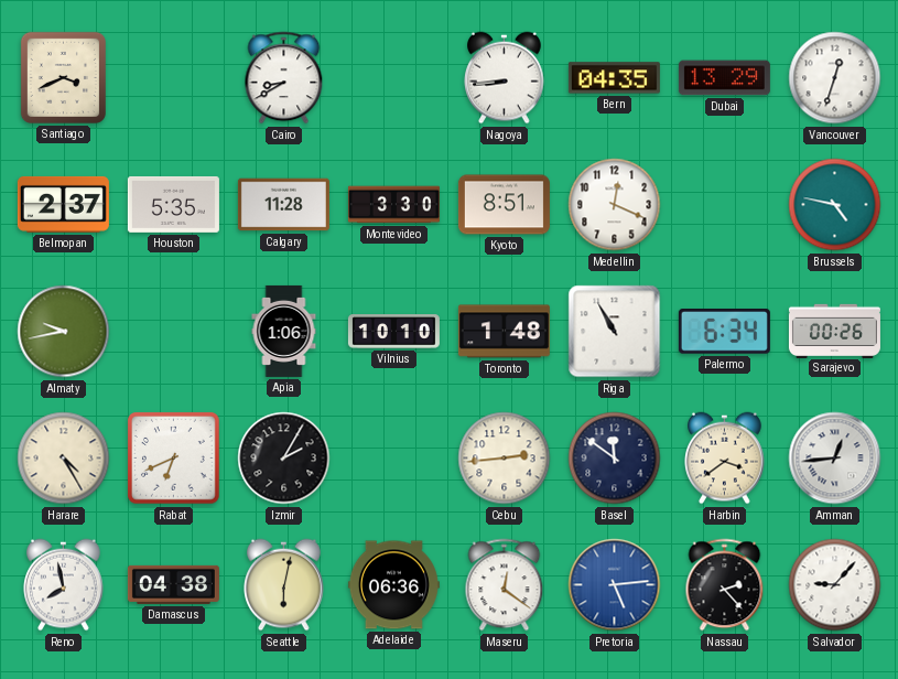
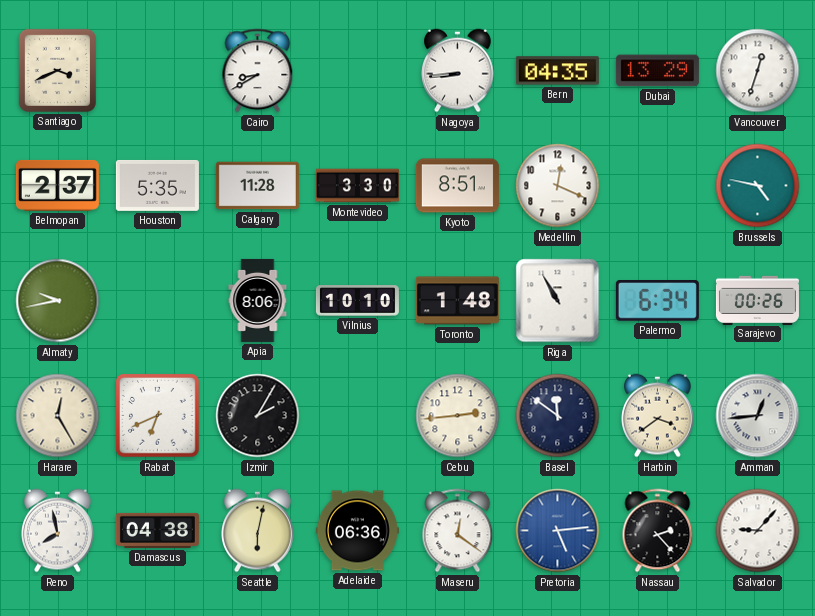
Apia: 1:06 -> 8:06 (258, 300)
Harare: 4:25 -> 12:25 (58, 416)
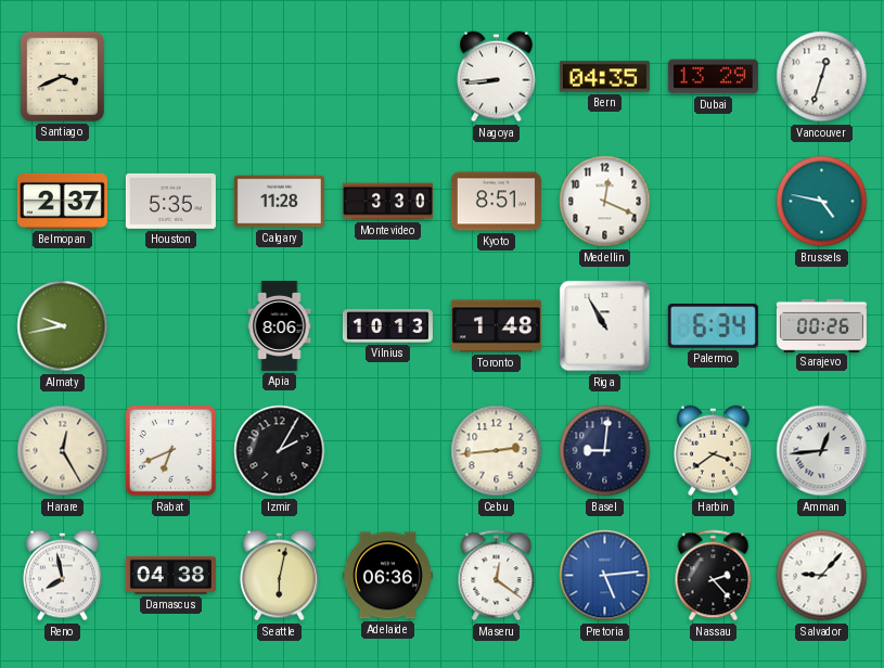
Cairo: 8:40 -> none (258, 71)
Vilnius: 10:10 -> 10:13 (387, 326)
Basel: 11:51 -> 9:01 (605, 451)
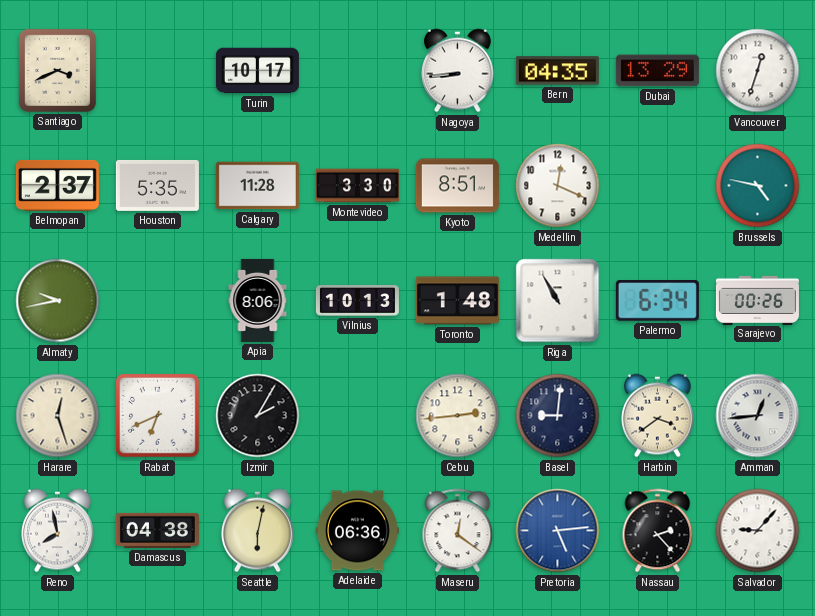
Turin: none -> 10:17 (257, 71)
Harare: 12:25 -> 12:27 (58, 416)
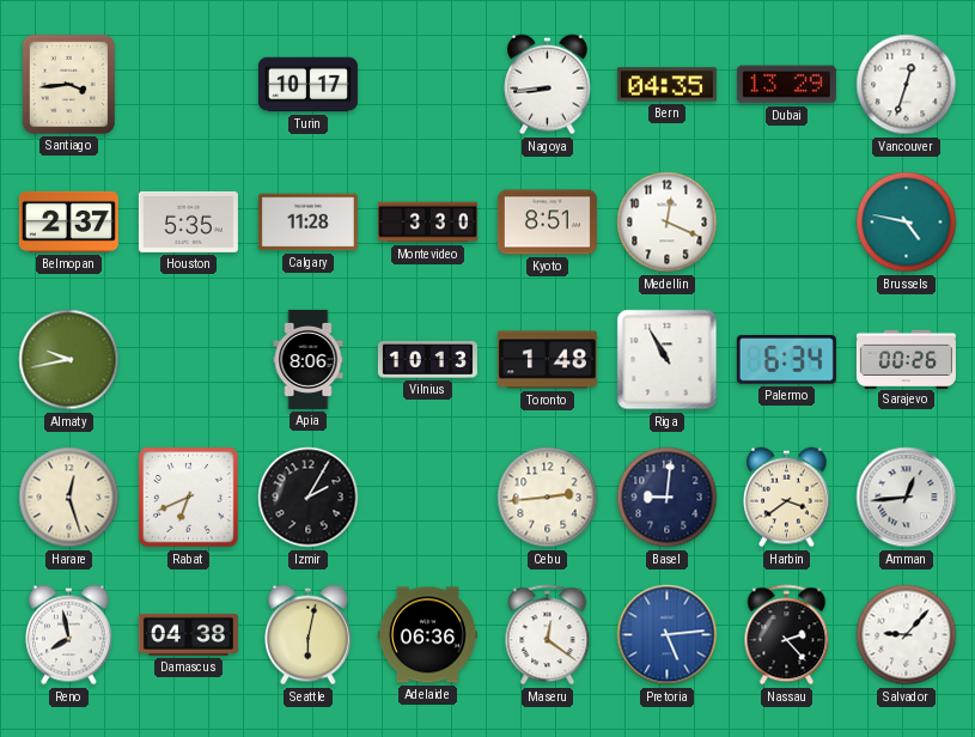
Santiago: 3:41 -> 3:44 (68, 84)
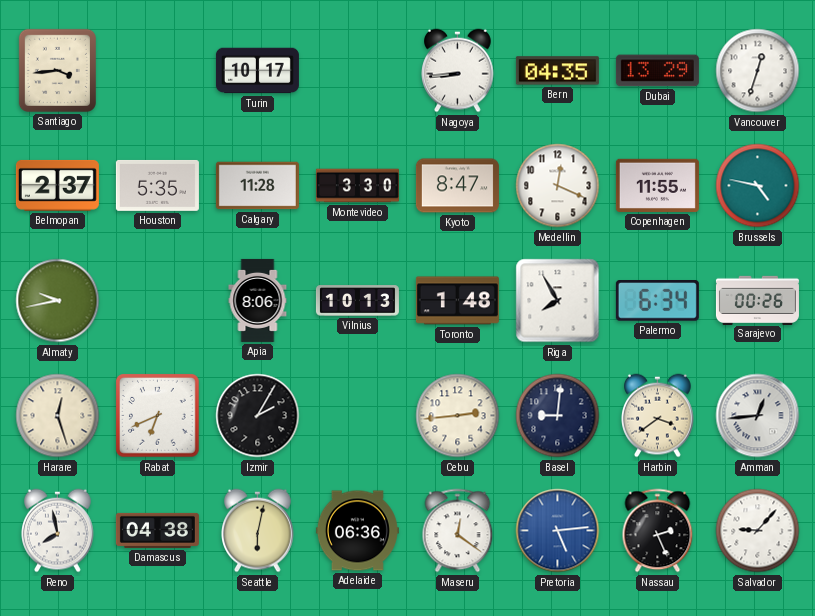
Kyoto: 8:51 -> 8:47 (457, 186)
Copenhagen: none -> 11:55 (657, 185)
Riga: 10:55 -> 7:55 (558, 301)
Nassau: 2:23 -> 2:26 (658, 531)
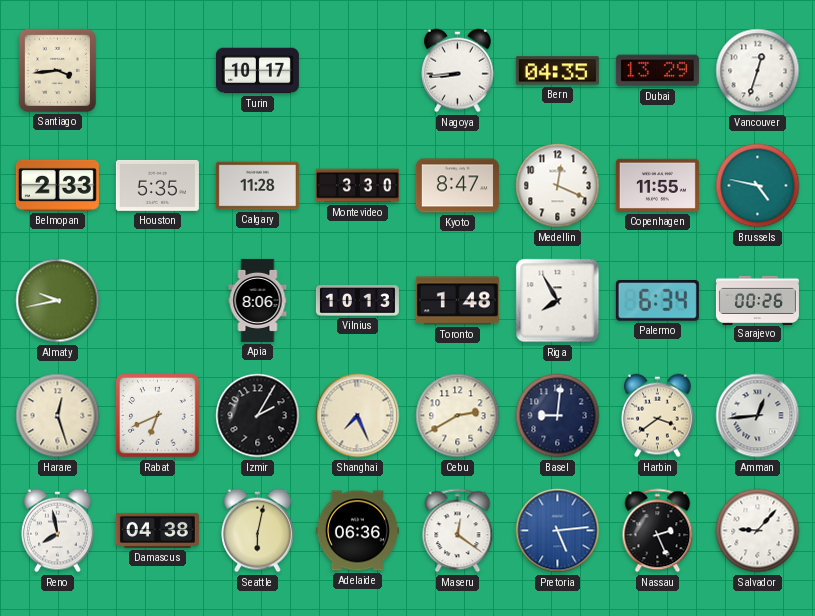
Belmopan: 2:37 -> 2:33 (57, 185)
Shanghai: none -> 7:26 (358, 416)
Cebu: 2:44 -> 2:40 (458, 416)
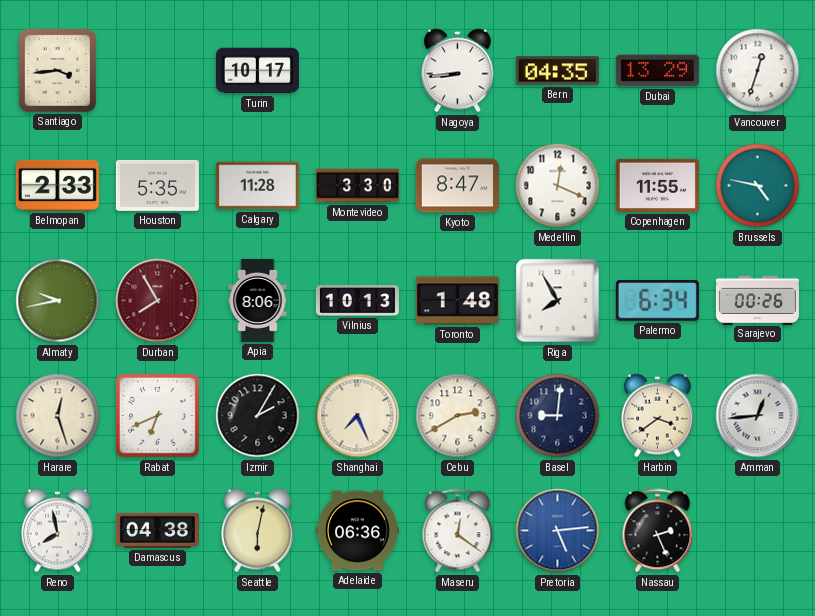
Durban: none -> 7:55 (158, 301)
Salvador: 9:07 -> none (758, 531)
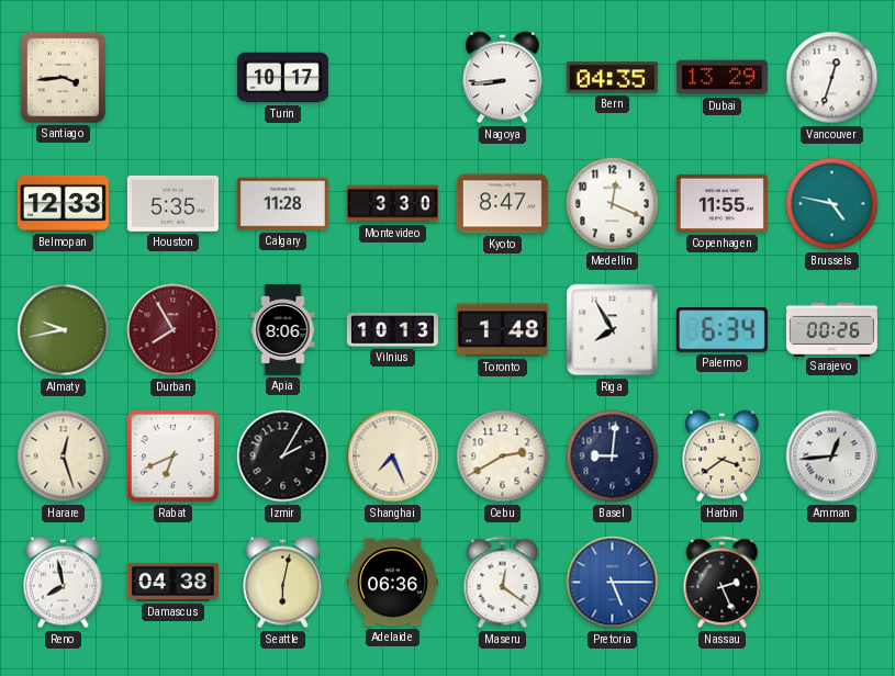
Belmopan: 2:33 -> 12:33 (63, 203)
Pretoria: 5:14 -> 5:15 (613, 583)
